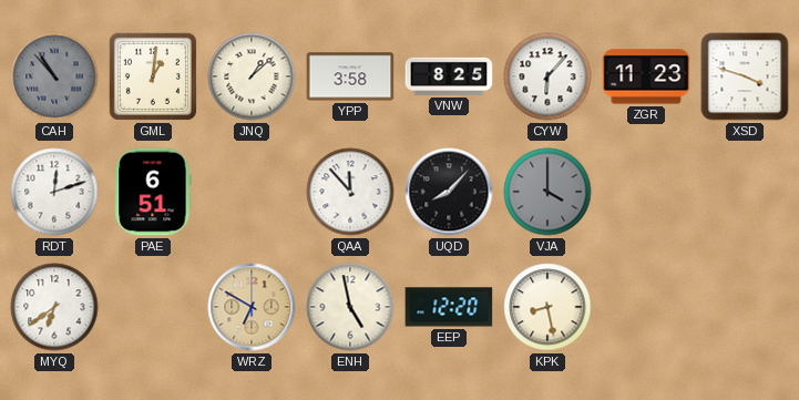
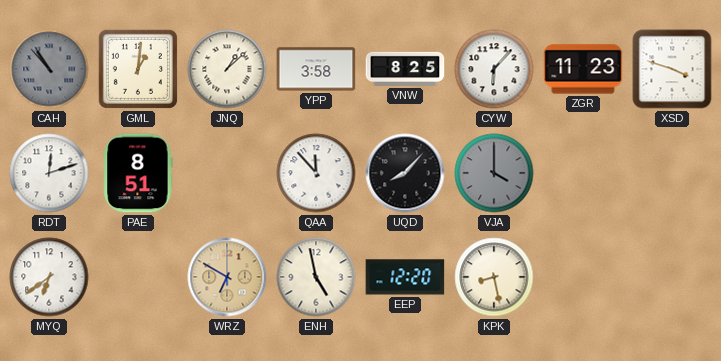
PAE: 6:51 -> 8:51 (138, 173)
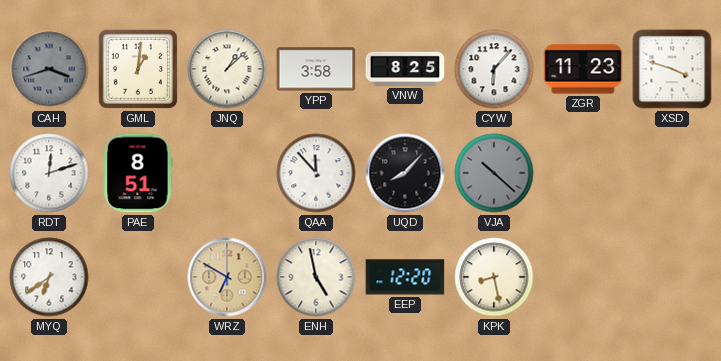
CAH: 10:53 -> 3:42 (49, 69)
VJA: 4:00 -> 10:22 (494, 173)
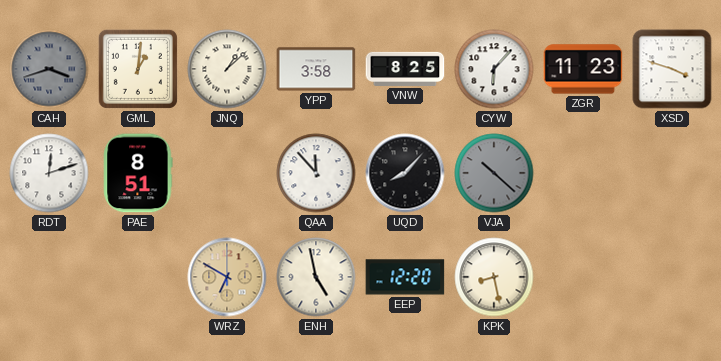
MYQ: 6:39 -> none (49, 277)
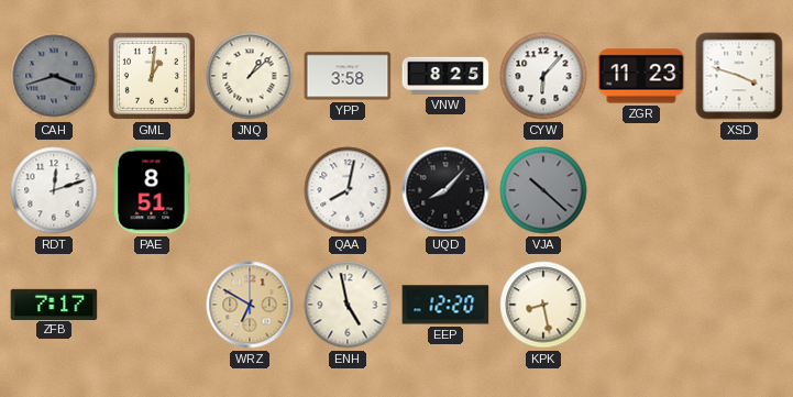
QAA: 11:53 -> 8:02 (348, 190)
ZFB: none -> 7:17 (54, 304)
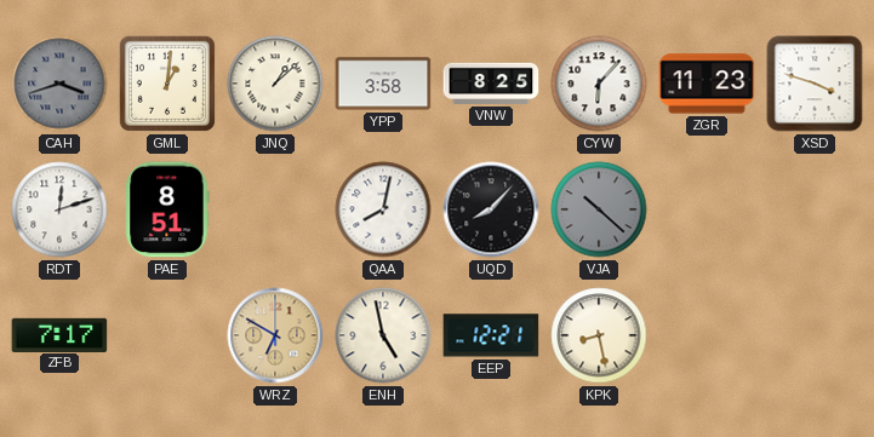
EEP: 12:20 -> 12:21 (491, 335)
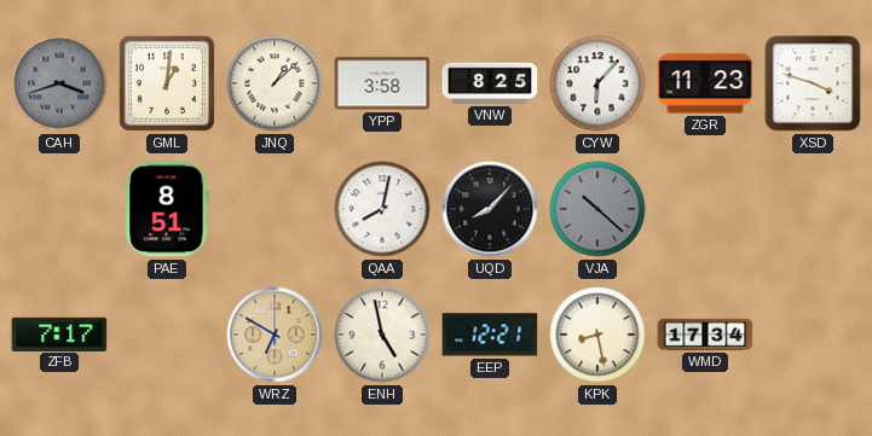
RDT: 12:12 -> none (59, 209)
WMD: none -> 17:34 (705, 335)
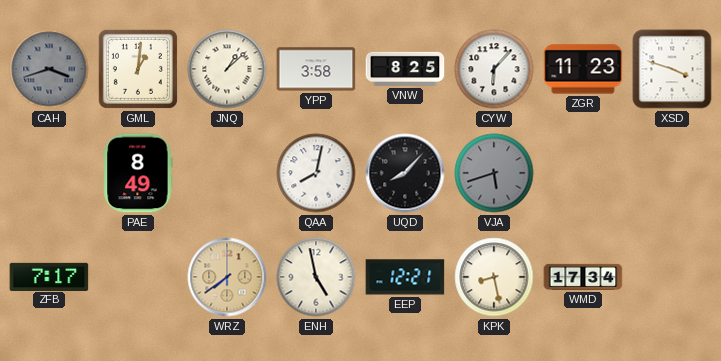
PAE: 8:51 -> 8:49 (138, 173)
VJA: 10:22 -> 5:42 (494, 173)
WRZ: 6:50 -> 7:39 (227, 277)
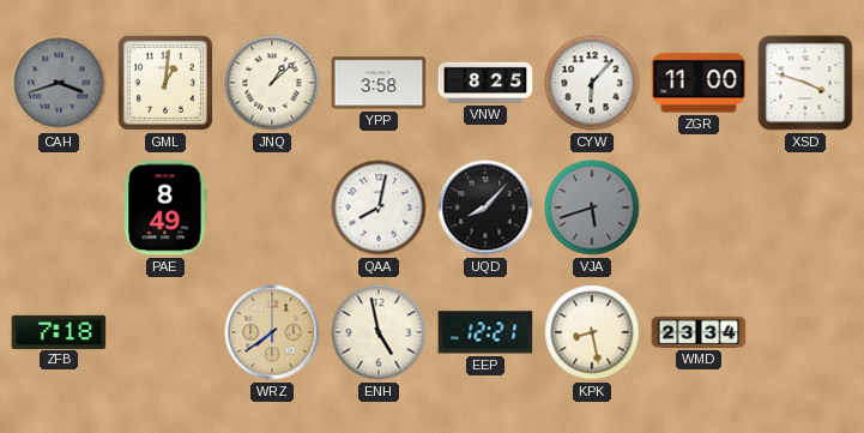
ZGR: 11:23 -> 11:00 (699, 83)
ZFB: 7:17 -> 7:18 (59, 331)
WMD: 17:34 -> 23:34 (699, 332)
